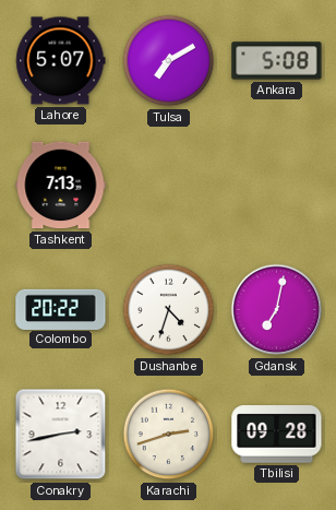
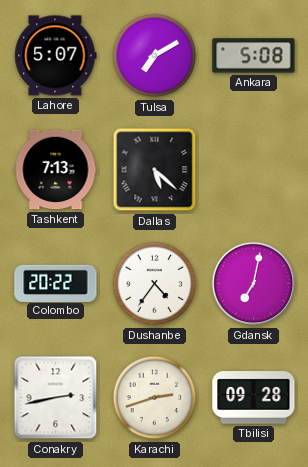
Dallas: none -> 5:22 (155, 170)
Dushanbe: 4:33 -> 4:36 (155, 284)
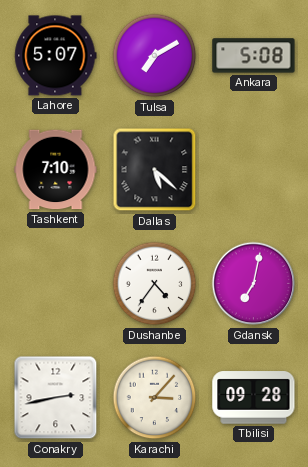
Tashkent: 7:13 -> 7:10 (56, 170)
Colombo: 20:22 -> none (56, 283)
Karachi: 2:42 -> 3:07 (155, 398)
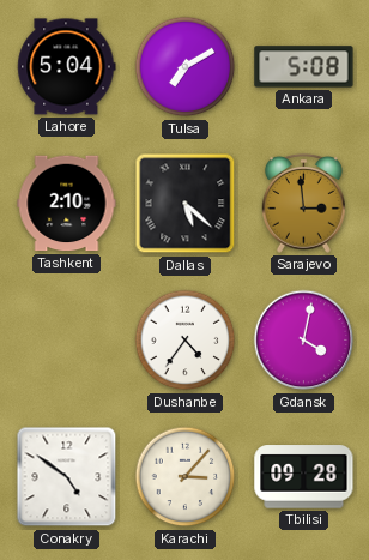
Lahore: 5:07 -> 5:04 (67, 67)
Tashkent: 7:10 -> 2:10 (67, 204)
Sarajevo: none -> 2:59 (303, 203)
Gdansk: 7:02 -> 4:02 (304, 341)
Conakry: 2:43 -> 4:51 (67, 477)
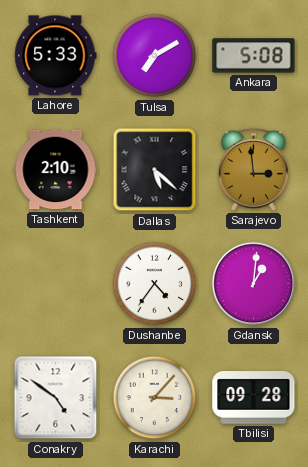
Lahore: 5:04 -> 5:33 (56, 56)
Gdansk: 4:02 -> 1:01 (254, 284)
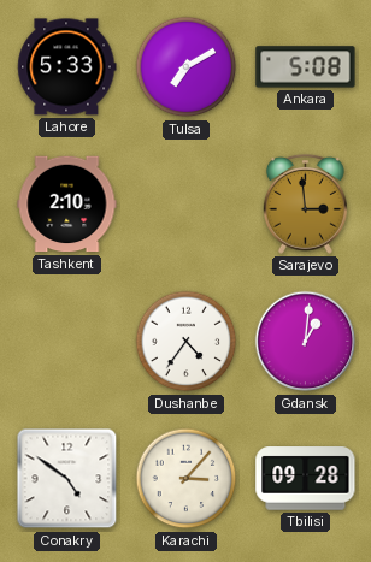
Dallas: 5:22 -> none (155, 170)
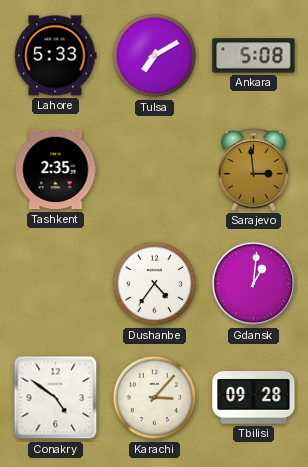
Tashkent: 2:10 -> 2:35 (56, 170)
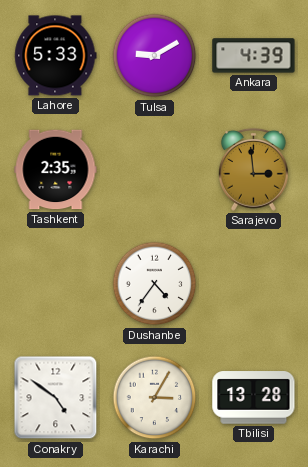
Tulsa: 7:10 -> 9:10 (155, 56)
Ankara: 5:08 -> 4:39 (254, 56)
Gdansk: 1:01 -> none (254, 284)
Karachi: 3:07 -> 3:05 (155, 398)
Tbilisi: 09:28 -> 13:28 (254, 398)
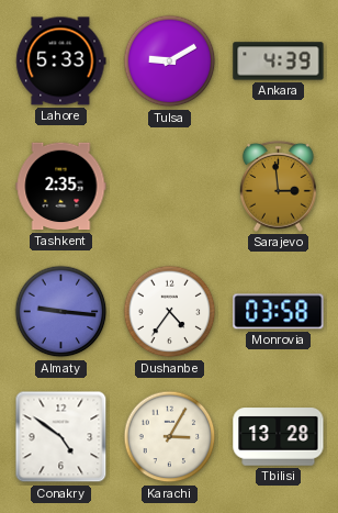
Almaty: none -> 9:16 (61, 312)
Monrovia: none -> 03:58 (279, 312)
